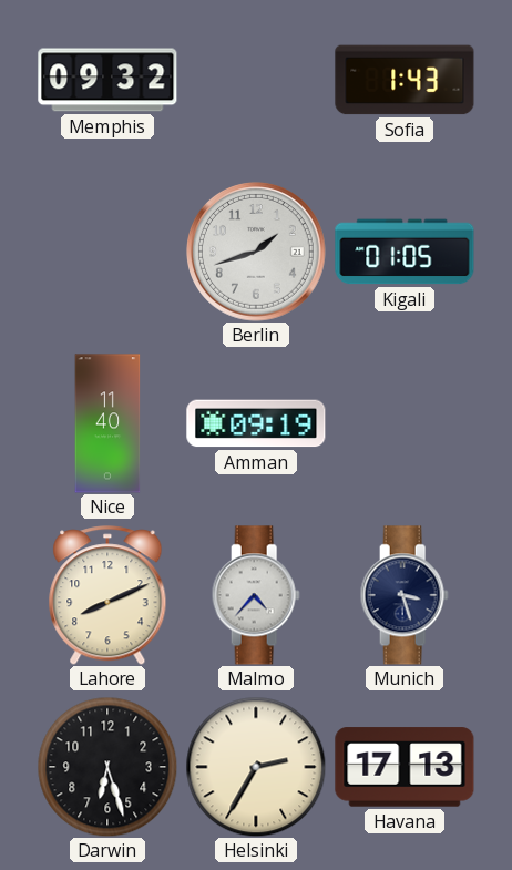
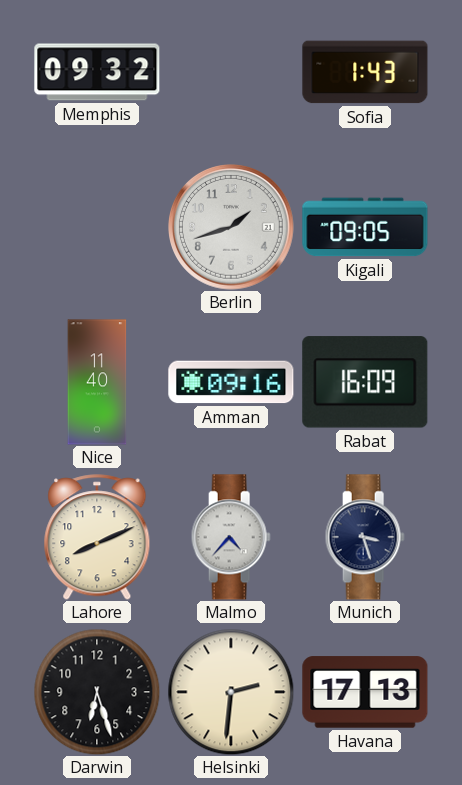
Kigali: 01:05 -> 09:05 (365, 227)
Amman: 09:19 -> 09:16 (231, 382)
Rabat: none -> 16:09 (365, 382)
Helsinki: 2:35 -> 2:31 (231, 692)
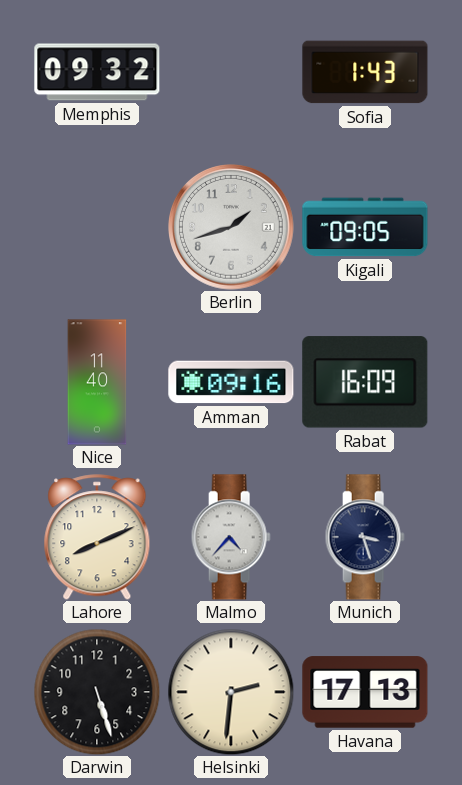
Darwin: 6:27 -> 5:27 (97, 692)
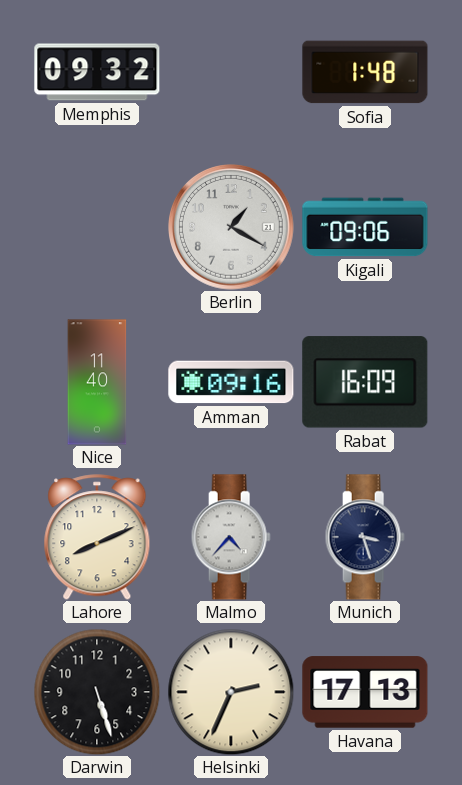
Sofia: 1:43 -> 1:48 (365, 72)
Berlin: 1:42 -> 1:20 (232, 228)
Kigali: 09:05 -> 09:06 (365, 227)
Helsinki: 2:31 -> 2:34 (231, 692)
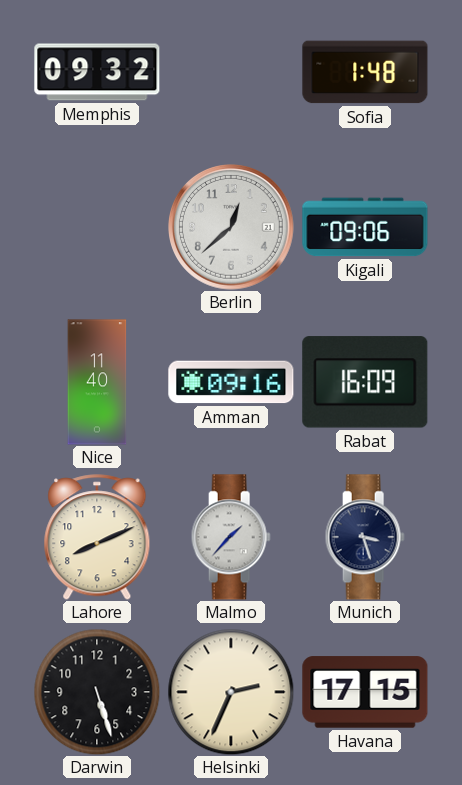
Berlin: 1:20 -> 12:38 (232, 228)
Malmo: 4:37 -> 1:37 (231, 537)
Havana: 17:13 -> 17:15 (365, 692)
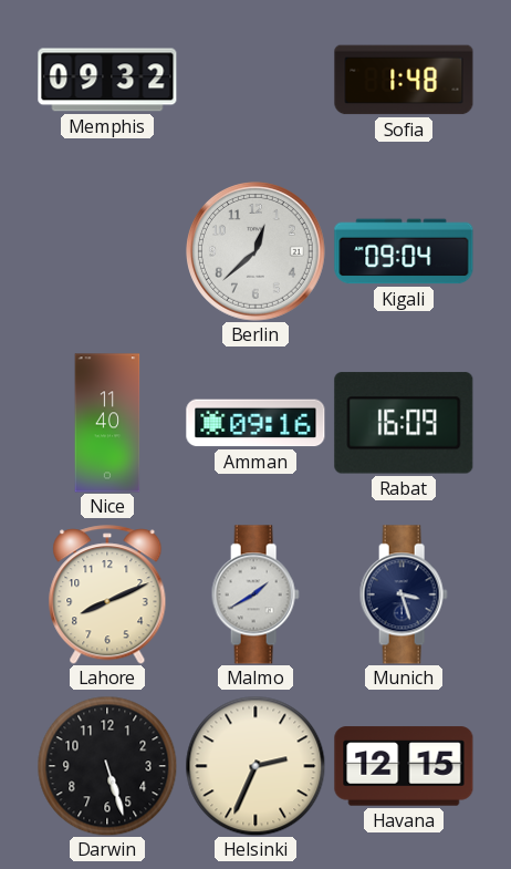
Kigali: 09:06 -> 09:04 (404, 251)
Malmo: 1:37 -> 1:40 (255, 594)
Havana: 17:15 -> 12:15 (404, 766)
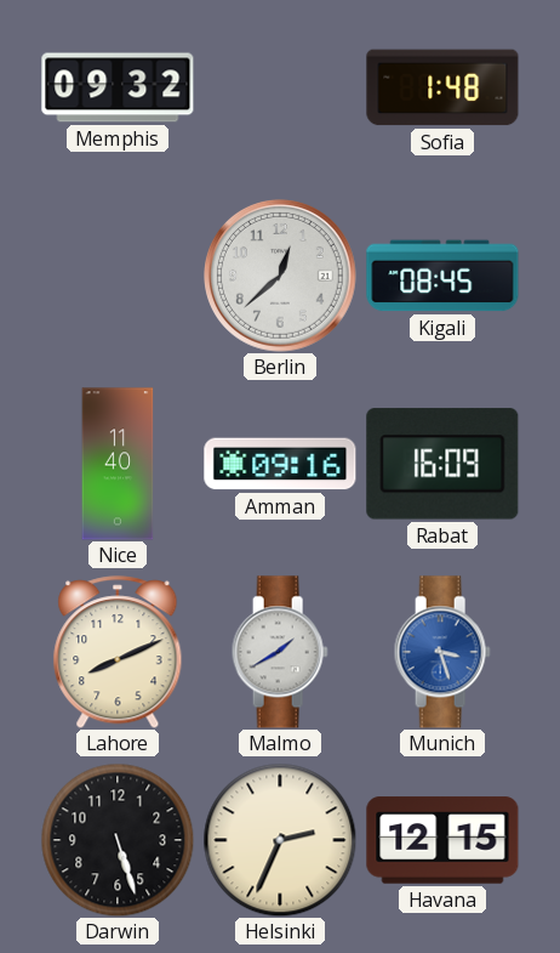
Kigali: 09:04 -> 08:45 (442, 276)
Munich dial: navy -> blue (442, 652)
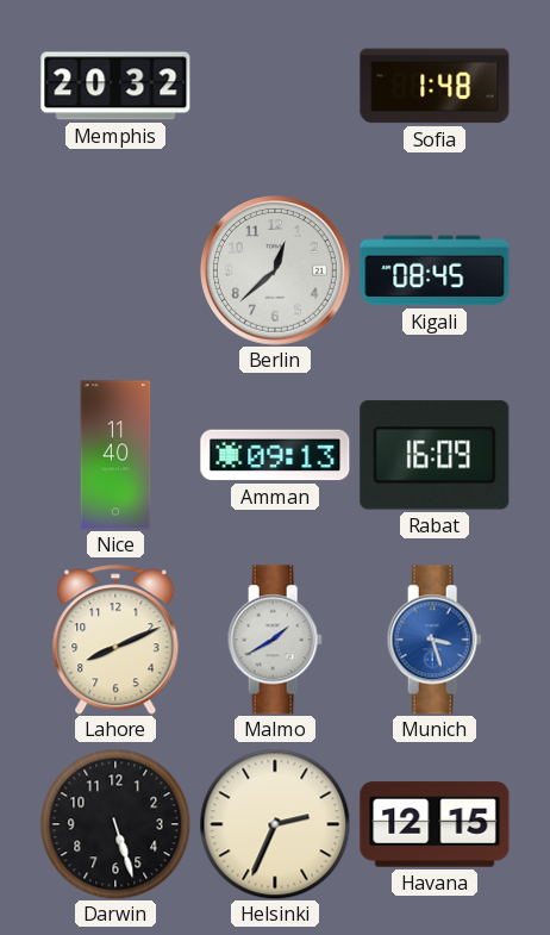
Memphis: 09:32 -> 20:32 (115, 86)
Amman: 09:16 -> 09:13 (275, 455)
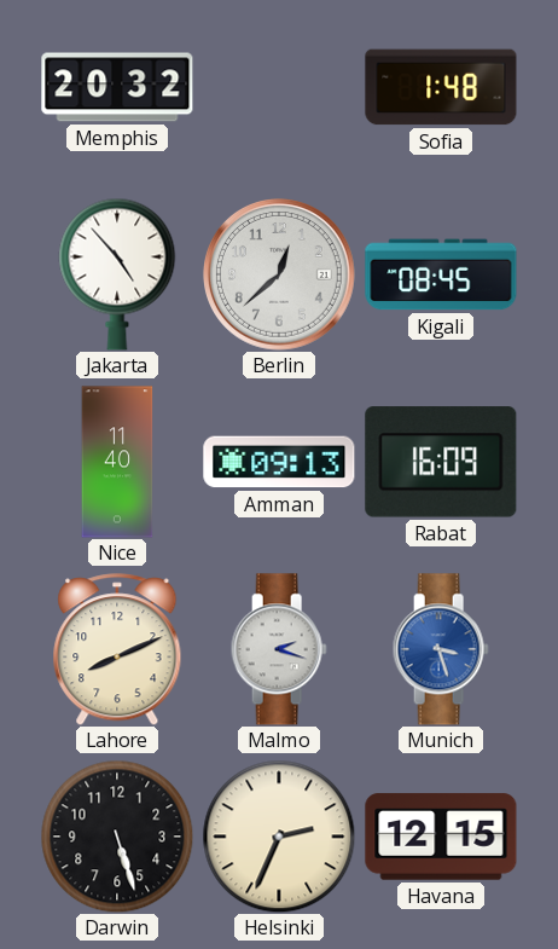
Jakarta: none -> 4:53 (117, 274)
Malmo: 1:40 -> 2:18 (279, 649)
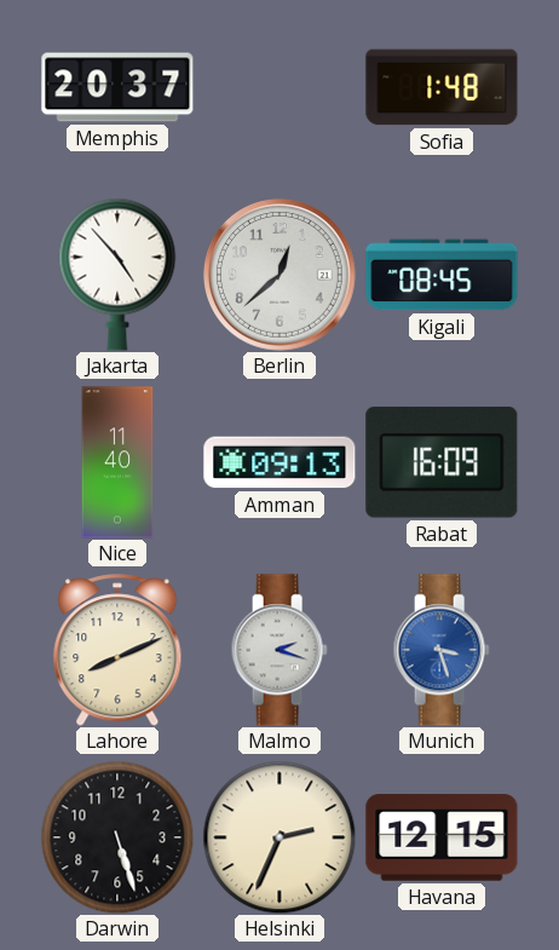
Memphis: 20:32 -> 20:37 (117, 87)
